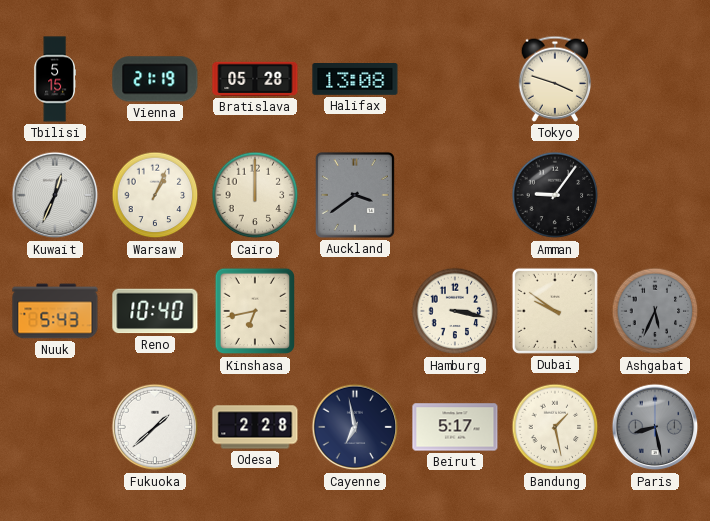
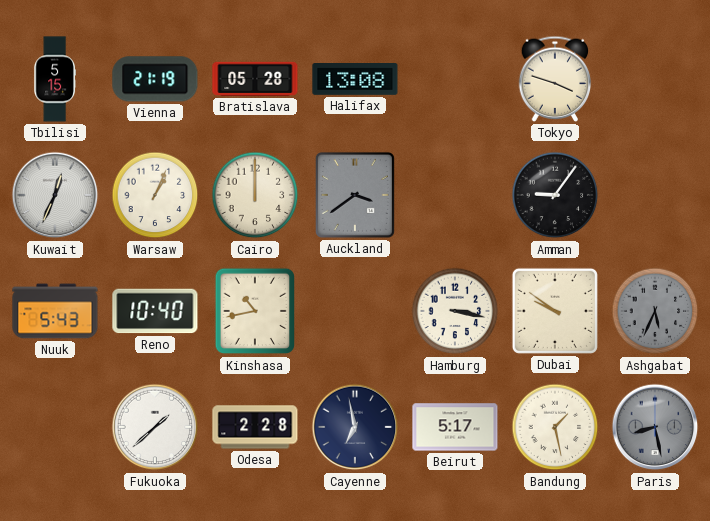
Kinshasa: 6:43 -> 10:43 (255, 311)
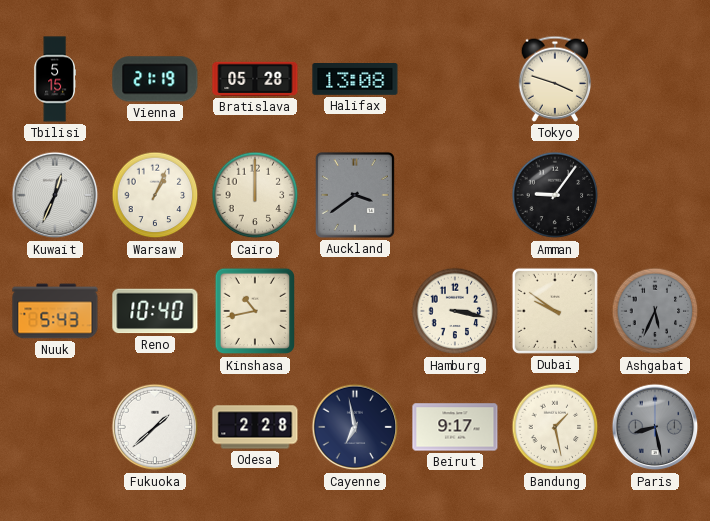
Beirut: 5:17 -> 9:17 (455, 427)
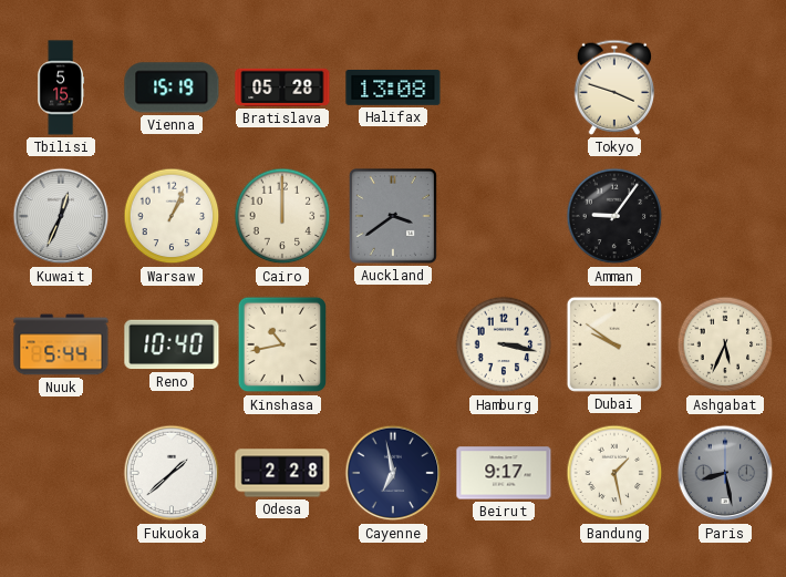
Vienna: 21:19 -> 15:19 (172, 87)
Nuuk: 5:43 -> 5:44 (61, 344)
Ashgabat dial: grey -> cream (725, 344)
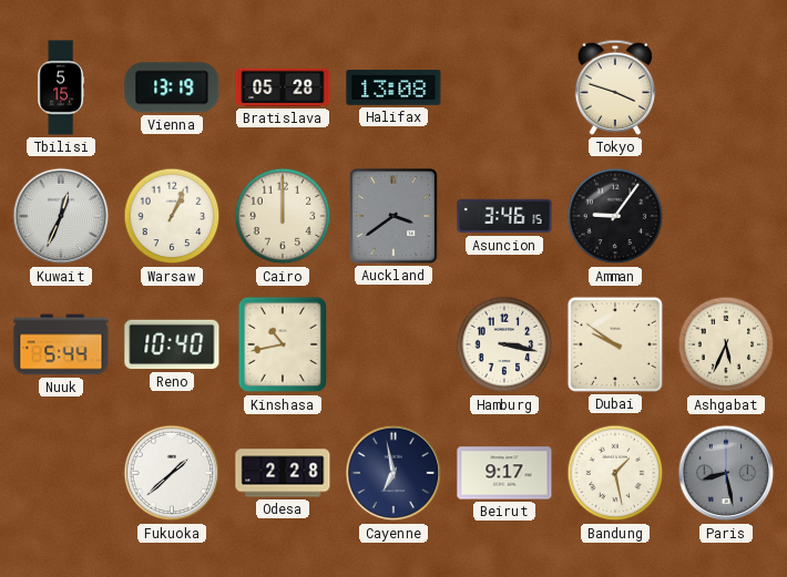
Vienna: 15:19 -> 13:19 (172, 87)
Asuncion: none -> 3:46 (504, 216)
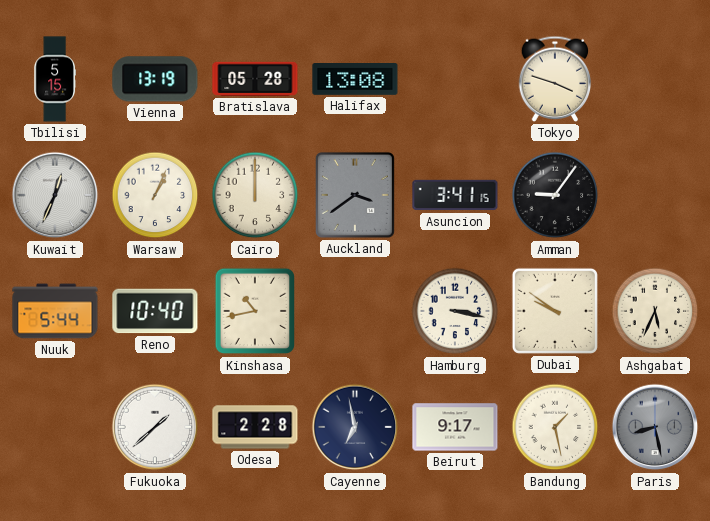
Asuncion: 3:46 -> 3:41 (455, 195)
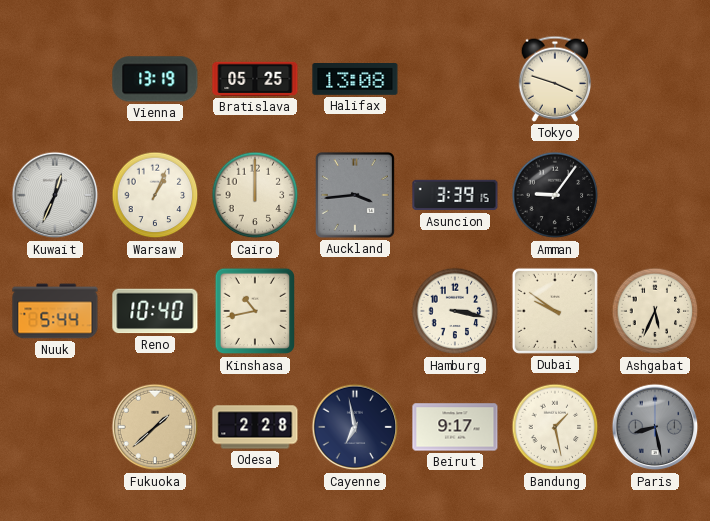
Tbilisi: 5:15 -> none (55, 79)
Bratislava: 05:28 -> 05:25 (255, 79)
Auckland: 3:39 -> 3:44 (355, 195)
Asuncion: 3:41 -> 3:39 (455, 195)
Fukuoka dial: white -> champagne (155, 427)
